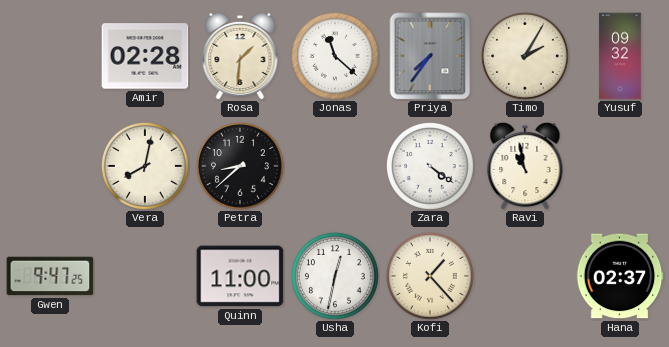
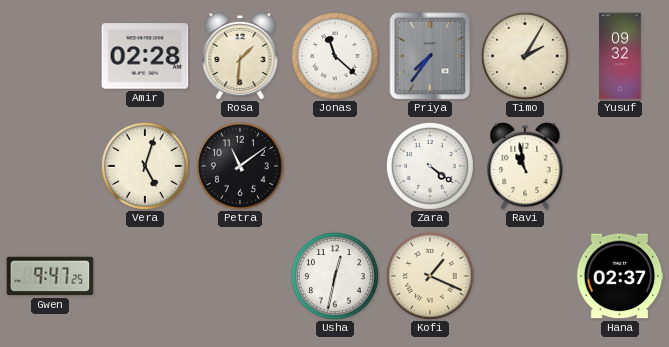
Vera: 8:02 -> 5:03 (145, 166)
Petra: 8:38 -> 11:09 (240, 166)
Quinn: 11:00 -> none (240, 276)
Kofi: 1:23 -> 1:19 (430, 276)
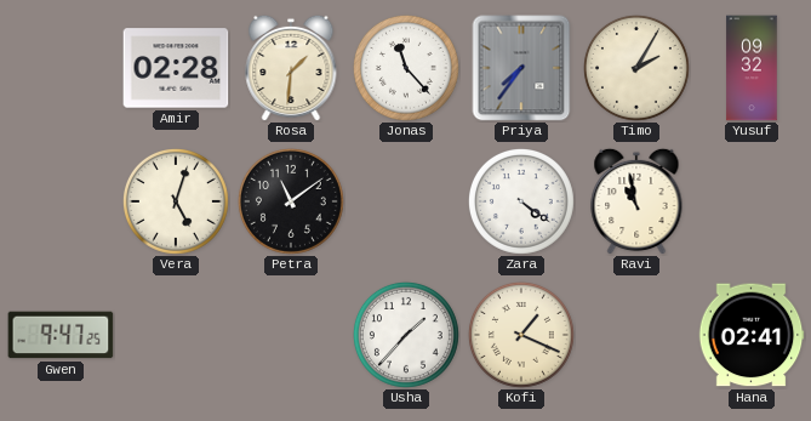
Jonas: 11:22 -> 11:23 (406, 68)
Usha: 12:32 -> 1:37 (406, 335)
Hana: 02:37 -> 02:41 (752, 335)
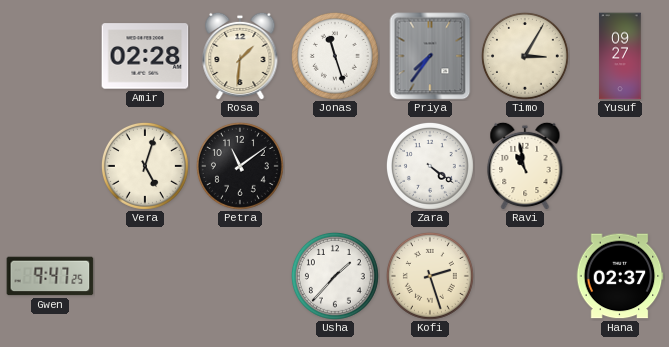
Jonas: 11:23 -> 11:27 (335, 56)
Timo: 2:05 -> 3:05 (525, 56)
Yusuf: 09:32 -> 09:27 (620, 56)
Kofi: 1:19 -> 2:27 (430, 276)
Hana: 02:41 -> 02:37 (620, 276)
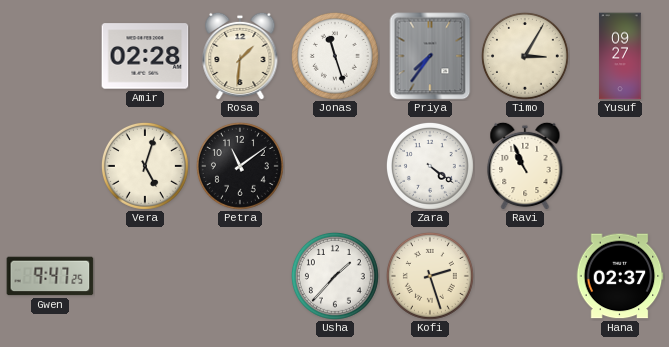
Ravi: 10:58 -> 10:56 (525, 166)
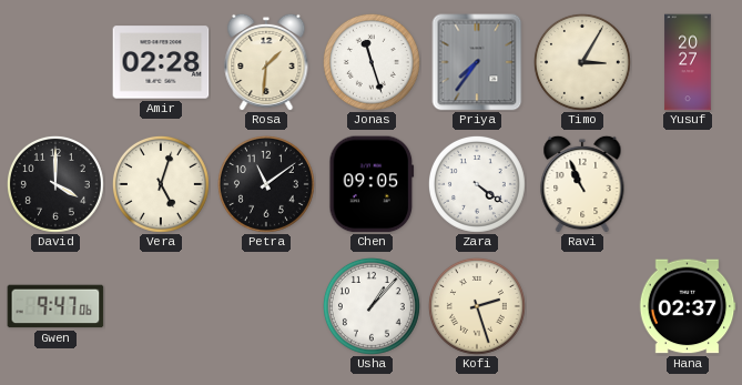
Yusuf: 09:27 -> 20:27 (688, 62)
David: none -> 4:00 (55, 184)
Chen: none -> 09:05 (372, 184)
Gwen: 9:47:25 -> 9:47:06 (55, 306)
Usha: 1:37 -> 1:07 (372, 306)
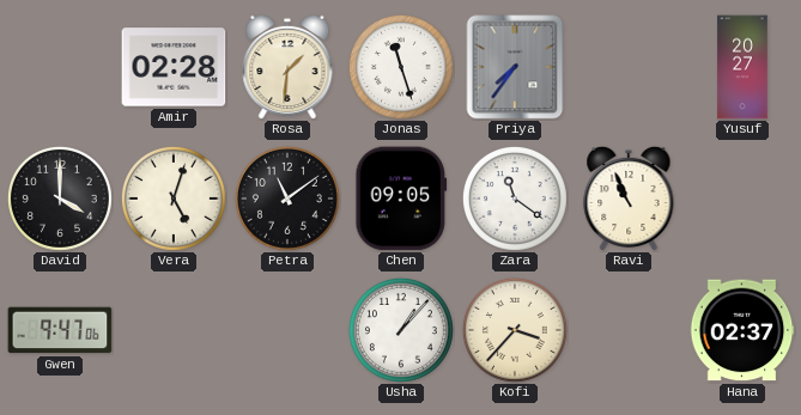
Timo: 3:05 -> none (582, 62)
Zara: 4:21 -> 11:21 (515, 199)
Kofi: 2:27 -> 3:37 (515, 330)
